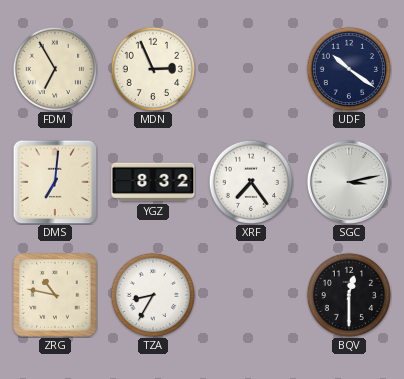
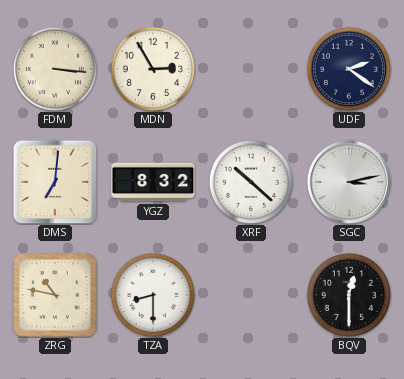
FDM: 6:55 -> 3:16 (54, 68)
MDN: 2:56 -> 2:55 (152, 68)
UDF: 10:21 -> 2:21 (348, 68)
XRF: 7:24 -> 10:22 (250, 181)
TZA: 8:35 -> 8:30 (152, 294)
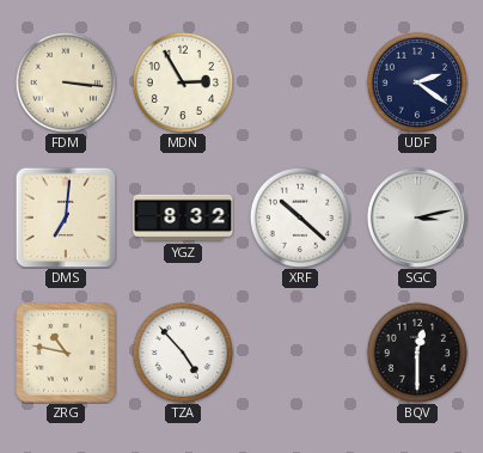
TZA: 8:30 -> 4:53 (182, 351)
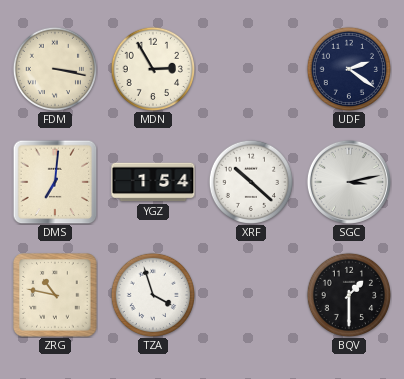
FDM: 3:16 -> 3:17 (54, 68)
YGZ: 8:32 -> 1:54 (153, 182)
TZA: 4:53 -> 3:57 (152, 294)
BQV: 12:30 -> 1:30 (348, 294)
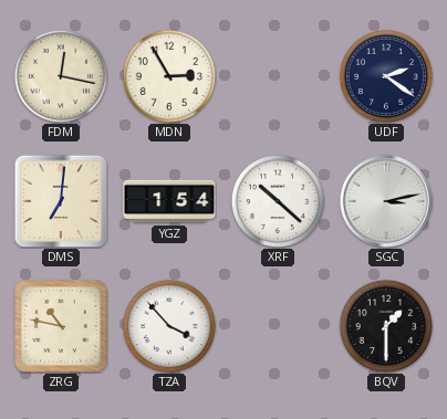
FDM: 3:17 -> 12:17 (60, 75)
TZA: 3:57 -> 3:53 (168, 325)
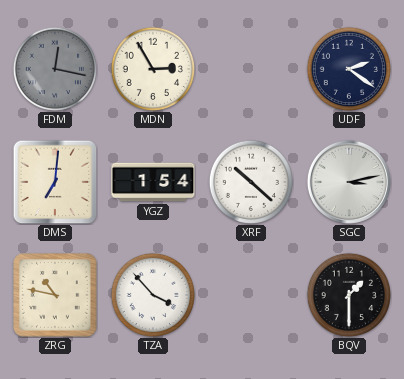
FDM dial: cream -> grey (54, 68)
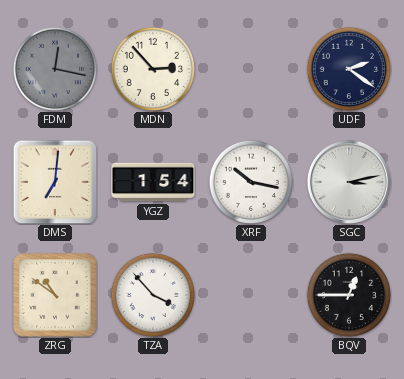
MDN: 2:55 -> 2:53 (152, 68)
XRF: 10:22 -> 10:17 (250, 181)
ZRG: 10:47 -> 10:51 (55, 295)
BQV: 1:30 -> 12:45 (348, 294)
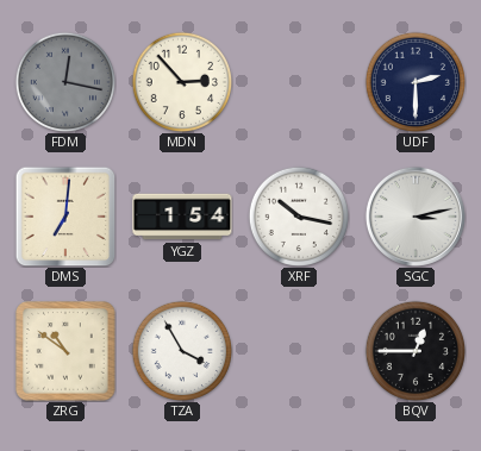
UDF: 2:21 -> 2:30 (414, 81)
TZA: 3:53 -> 3:55 (181, 350)
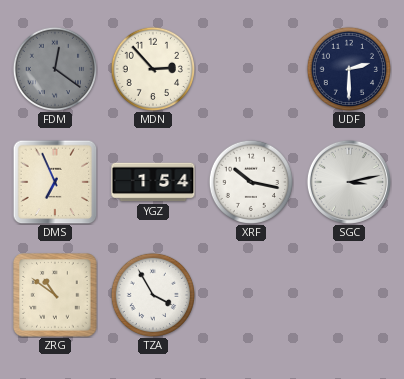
FDM: 12:17 -> 12:21 (54, 68)
DMS: 7:01 -> 6:56 (55, 182)
BQV: 12:45 -> none (414, 350)
